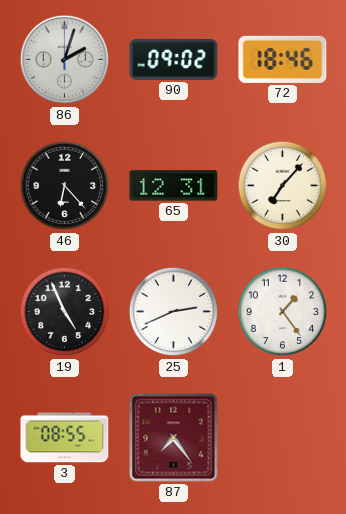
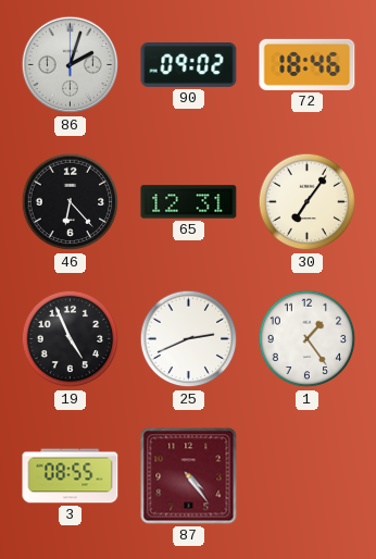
30: 7:07 -> 7:06 (308, 202)
87: 7:24 -> 4:24 (189, 476)
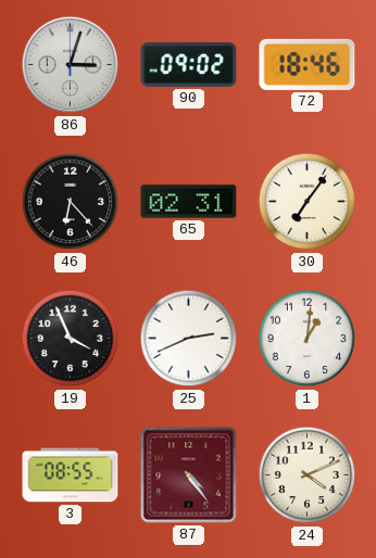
86: 2:03 -> 3:03 (71, 65)
65: 12:31 -> 02:31 (189, 202)
19: 4:56 -> 3:56 (71, 339)
1: 1:24 -> 1:01 (308, 339)
24: none -> 4:11 (308, 475)
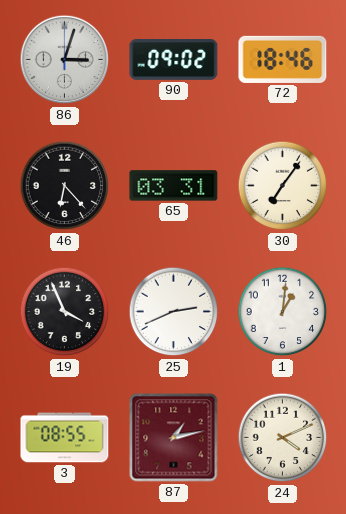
65: 02:31 -> 03:31 (174, 186)
87: 4:24 -> 1:13 (174, 438)
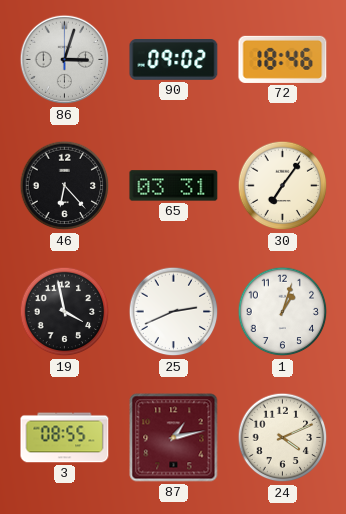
19: 3:56 -> 3:58 (65, 312)
1: 1:01 -> 1:03 (283, 312)
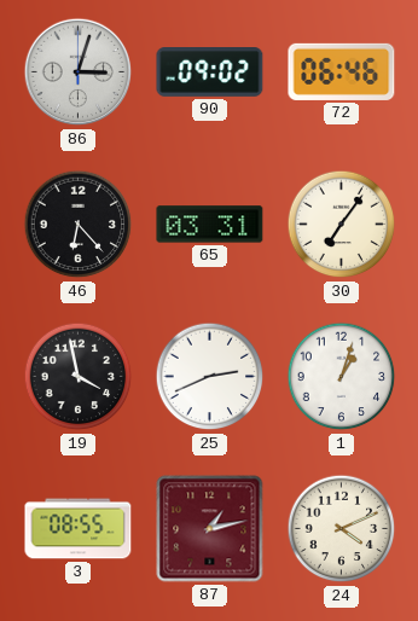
72: 18:46 -> 06:46 (342, 71)
